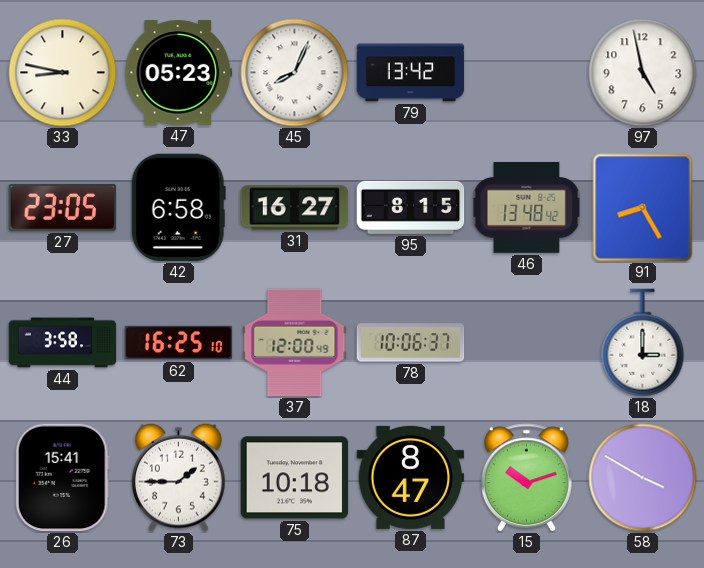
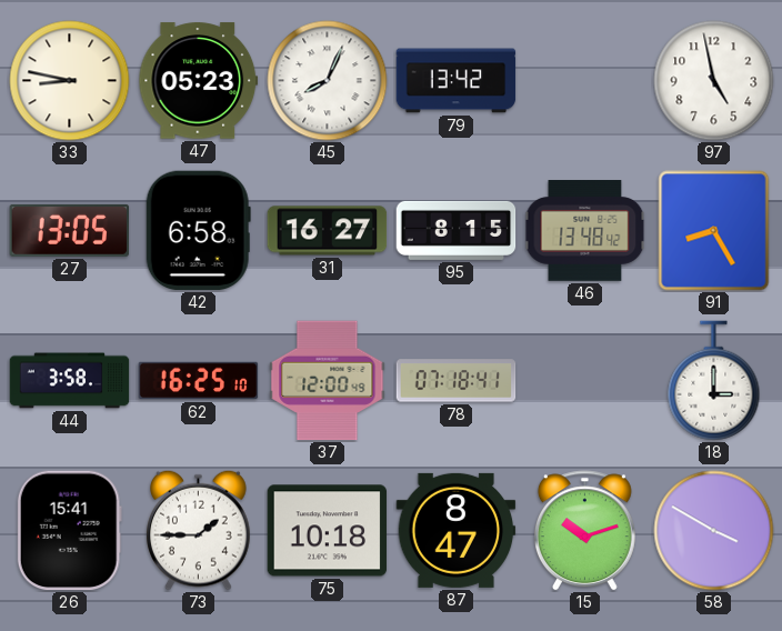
27: 23:05 -> 13:05 (70, 230)
78: 10:06 -> 07:18 (457, 381)
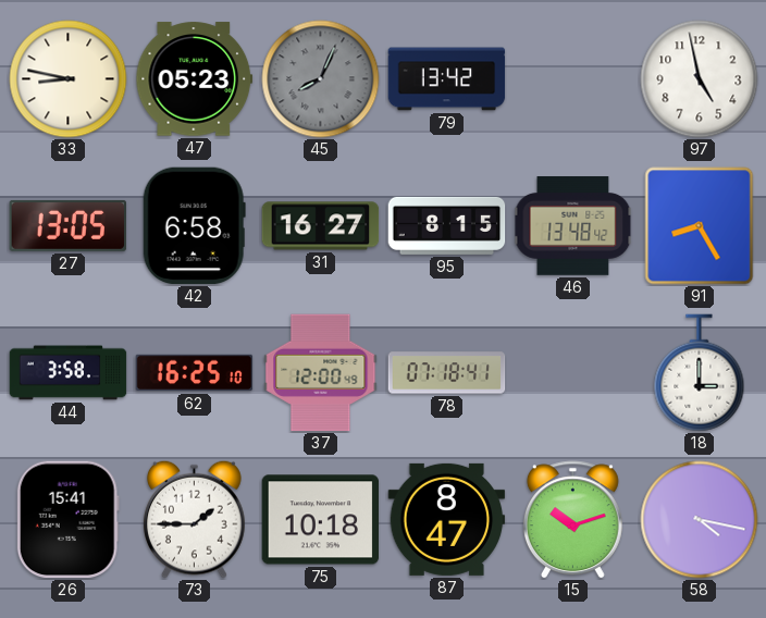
45 dial: white -> grey (321, 79)
58: 3:50 -> 4:17 (700, 520)
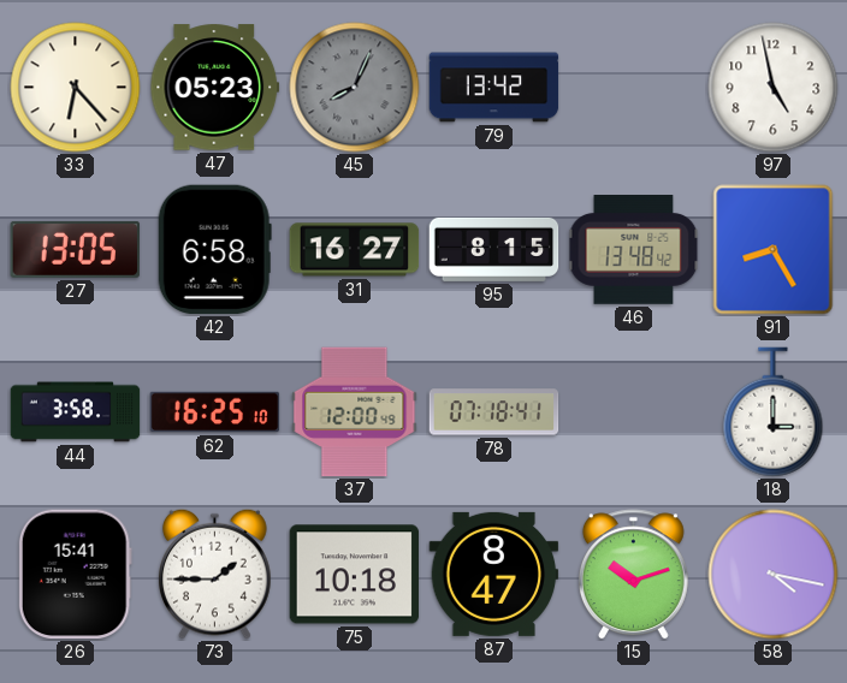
33: 8:47 -> 6:23 (76, 88)
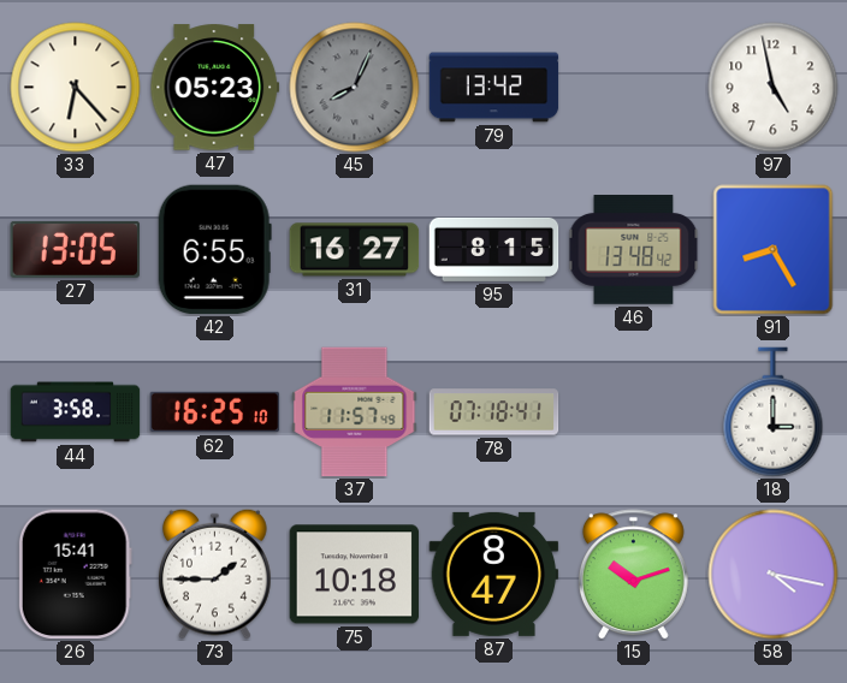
42: 6:58 -> 6:55 (214, 250)
37: 12:00 -> 11:57 (355, 412)
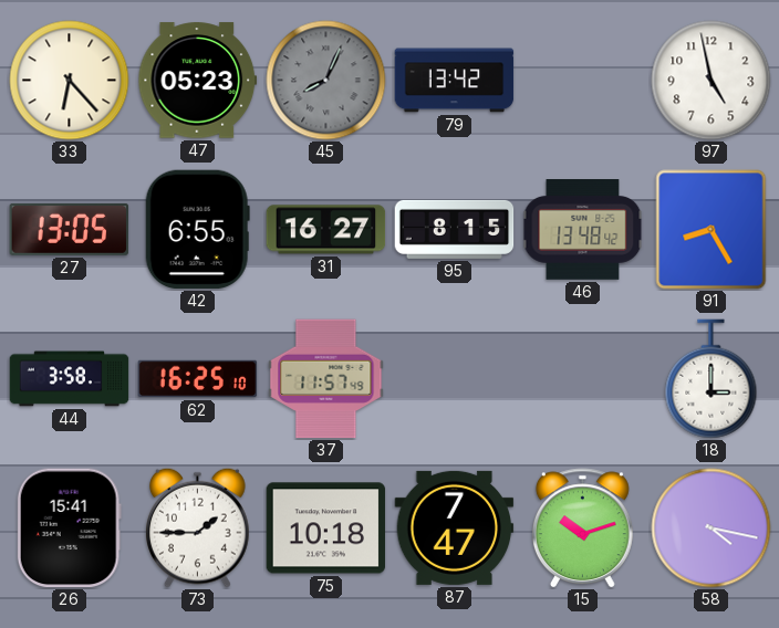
78: 07:18 -> none (494, 412)
87: 8:47 -> 7:47 (455, 527)
